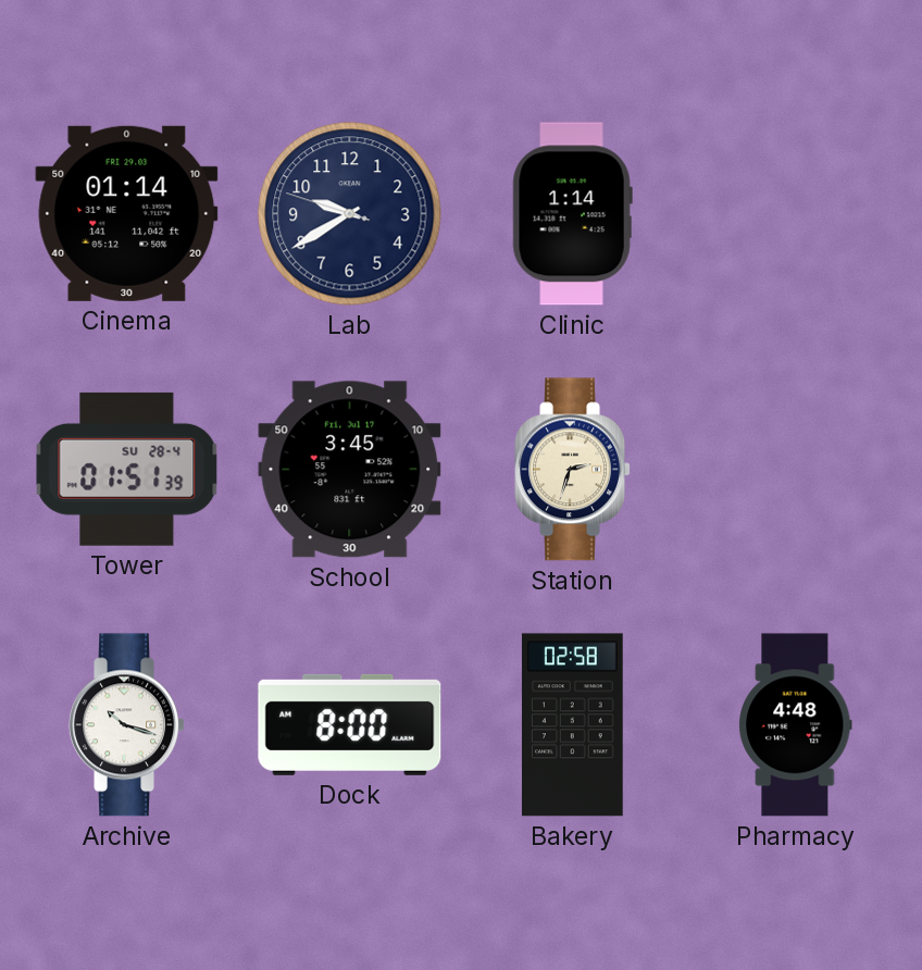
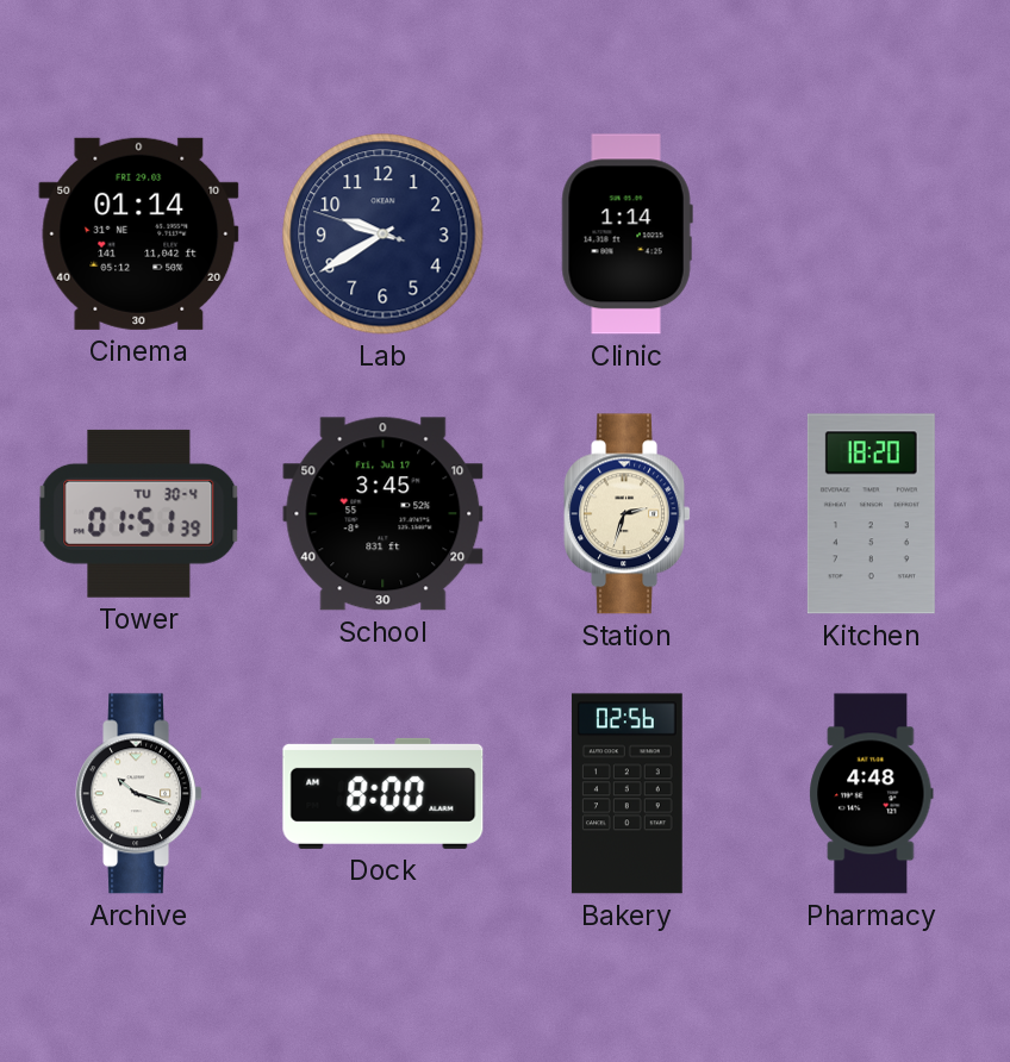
Tower date: SU 28-4 -> TU 30-4 (139, 513)
Kitchen: none -> 18:20 (871, 514)
Bakery: 02:58 -> 02:56 (626, 794)
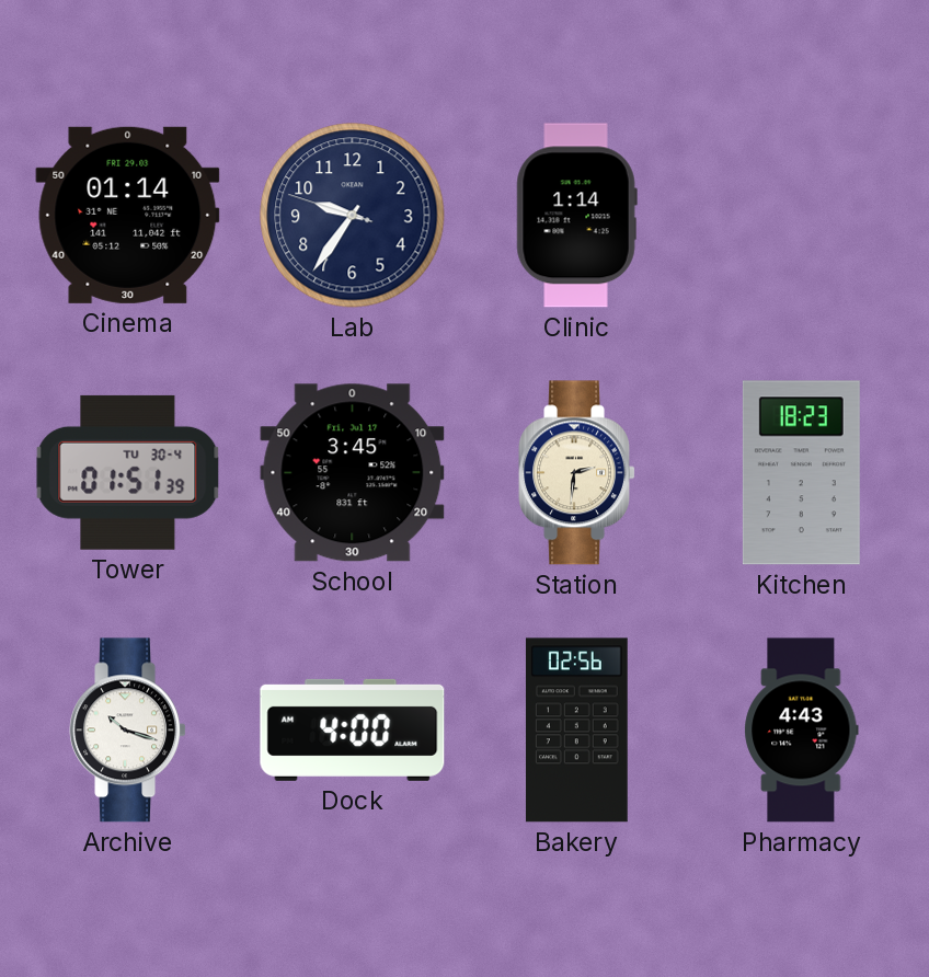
Lab: 9:39 -> 9:35 (353, 216)
Station: 2:33 -> 2:31 (576, 473)
Kitchen: 18:20 -> 18:23 (801, 473)
Dock: 8:00 -> 4:00 (353, 729)
Pharmacy: 4:48 -> 4:43 (802, 731)
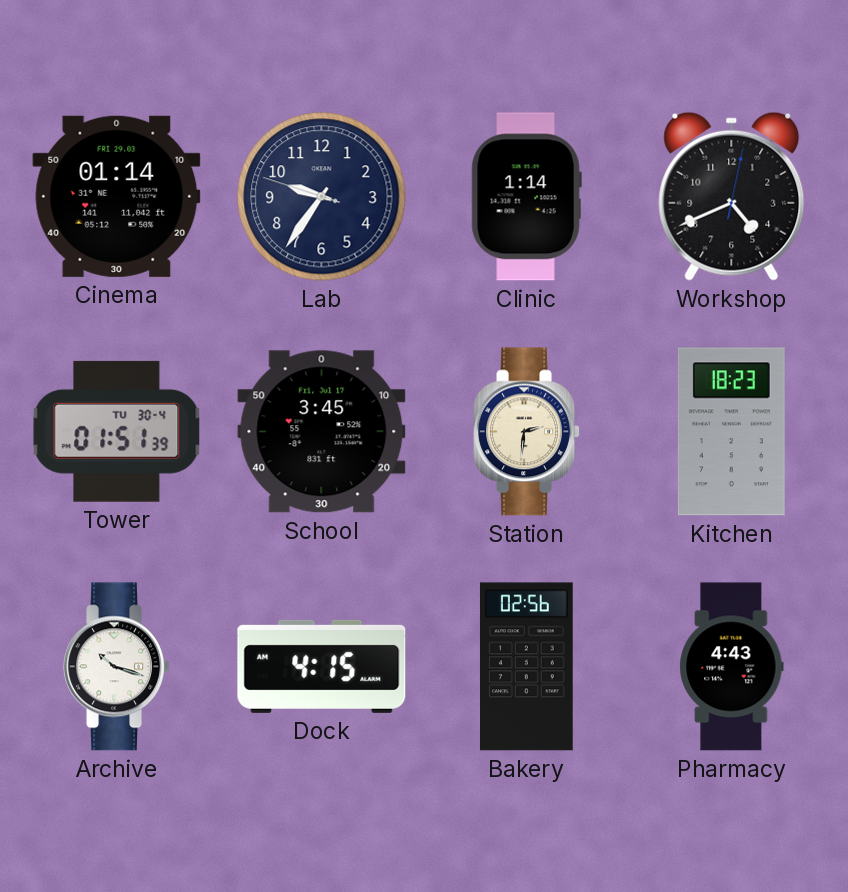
Workshop: none -> 4:41 (732, 196)
Dock: 4:00 -> 4:15 (322, 666)
